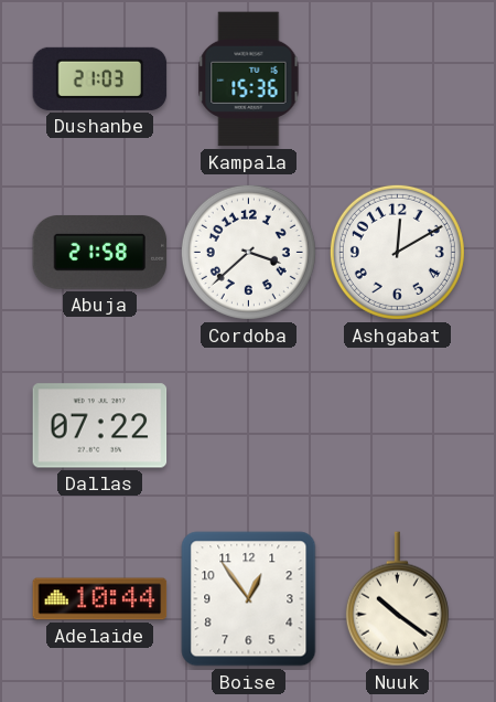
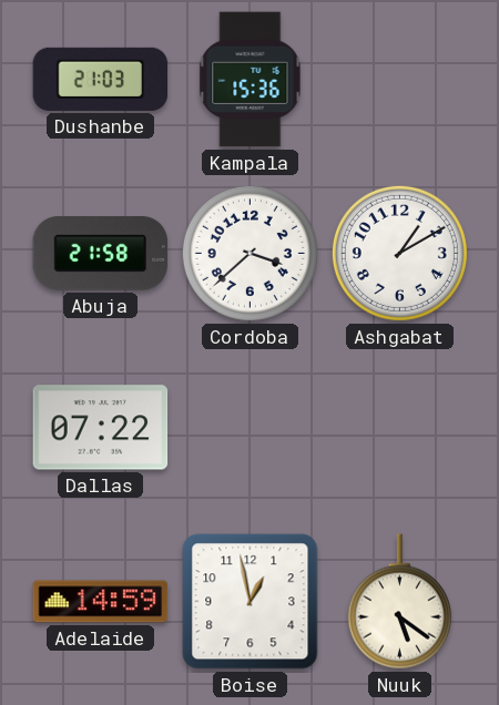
Ashgabat: 12:10 -> 1:10 (399, 253)
Adelaide: 10:44 -> 14:59 (101, 602)
Boise: 12:54 -> 12:58 (251, 602)
Nuuk: 10:21 -> 5:21 (399, 602)
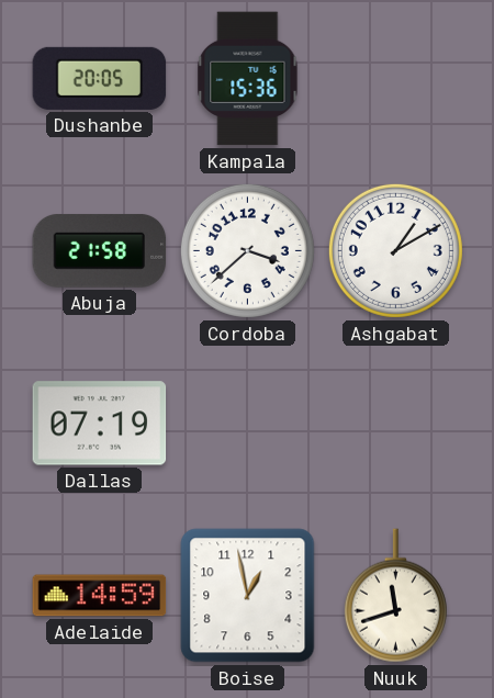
Dushanbe: 21:03 -> 20:05 (100, 78)
Dallas: 07:22 -> 07:19 (100, 424)
Nuuk: 5:21 -> 11:42 (395, 596)
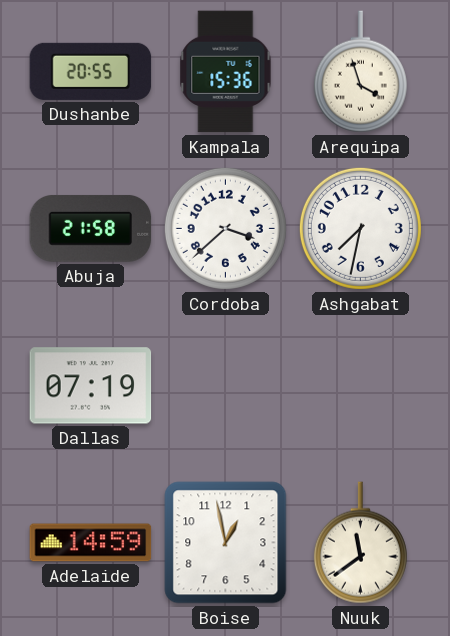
Dushanbe: 20:05 -> 20:55 (91, 71)
Arequipa: none -> 3:57 (360, 72)
Ashgabat: 1:10 -> 7:32 (360, 228)
Nuuk: 11:42 -> 11:39 (360, 543)
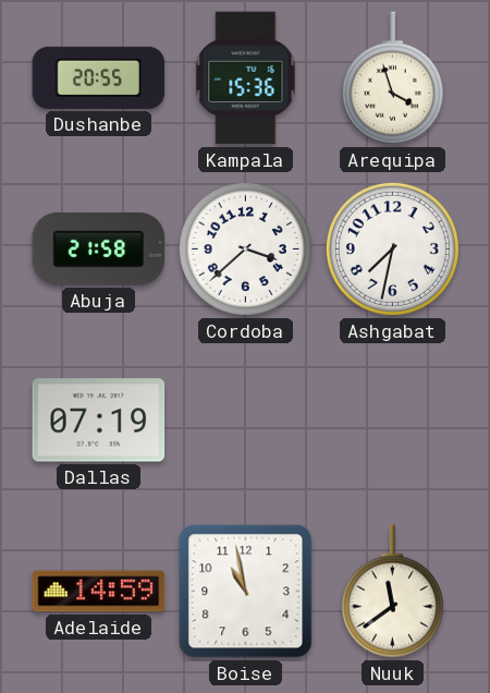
Boise: 12:58 -> 10:58 (246, 592)
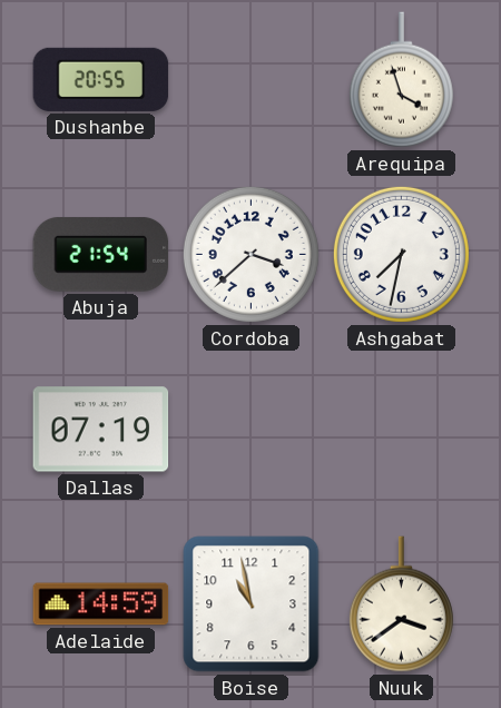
Kampala: 15:36 -> none (246, 78)
Abuja: 21:58 -> 21:54 (101, 254)
Nuuk: 11:39 -> 3:39 (401, 604)
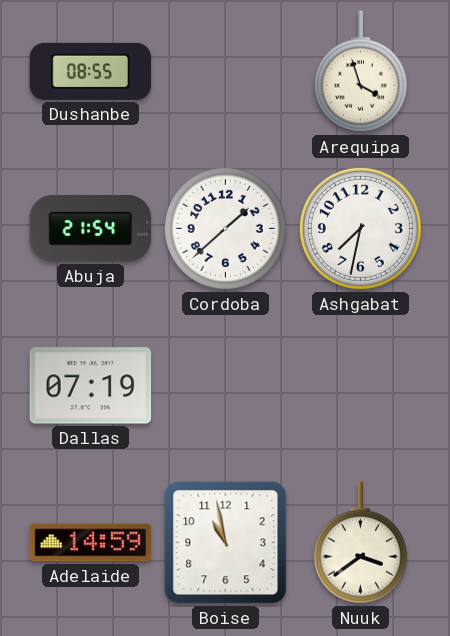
Dushanbe: 20:55 -> 08:55 (91, 71)
Cordoba: 3:38 -> 1:38 (225, 228)
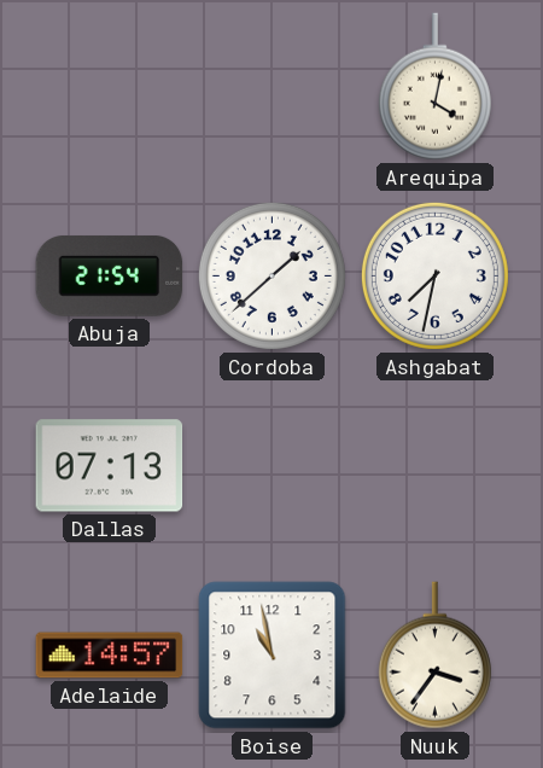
Dushanbe: 08:55 -> none (91, 71)
Arequipa: 3:57 -> 4:02 (434, 87)
Dallas: 07:19 -> 07:13 (110, 466)
Adelaide: 14:59 -> 14:57 (110, 656)
Nuuk: 3:39 -> 3:36 (434, 656)
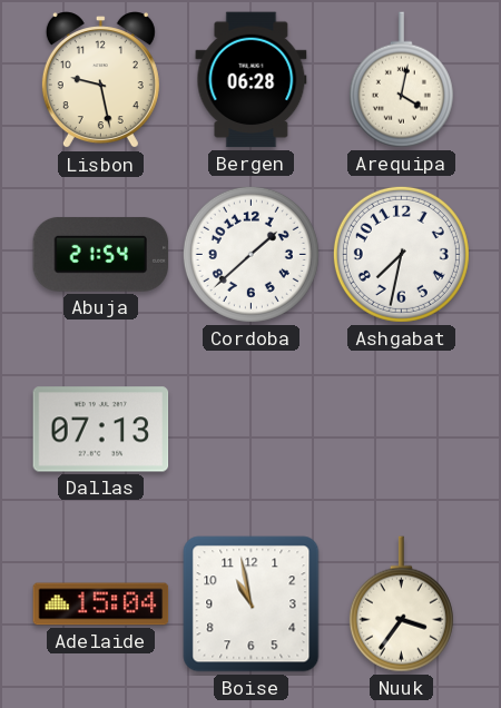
Lisbon: none -> 9:28 (100, 80)
Bergen: none -> 06:28 (252, 80)
Adelaide: 14:57 -> 15:04 (101, 604)
